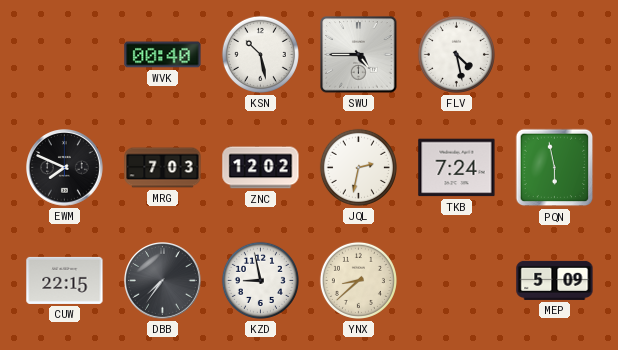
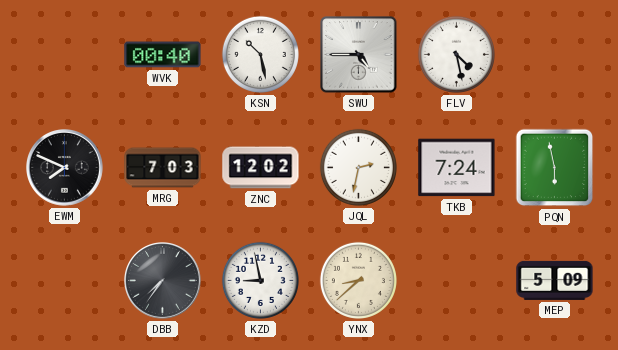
CUW: 22:15 -> none (65, 280)
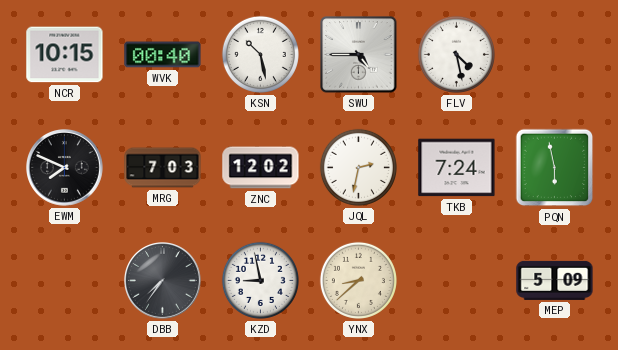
NCR: none -> 10:15 (65, 55)
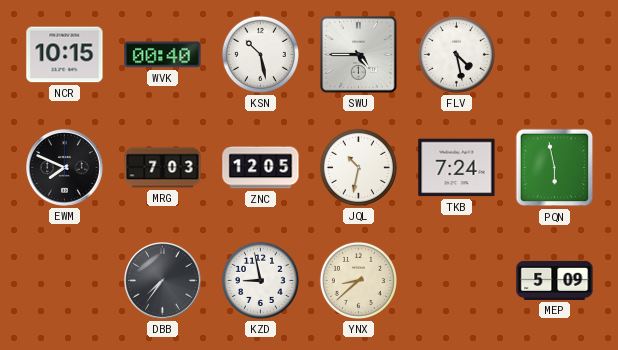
ZNC: 12:02 -> 12:05 (261, 168)
JQL: 2:32 -> 10:32 (358, 167)
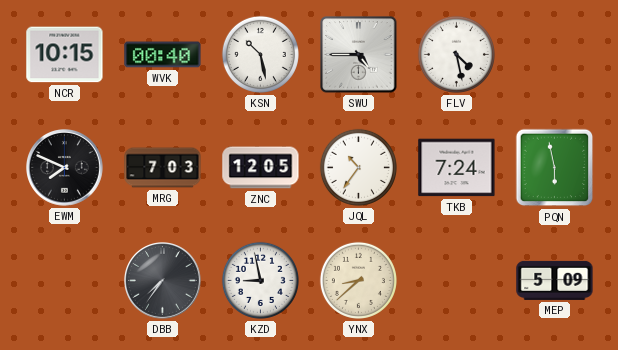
JQL: 10:32 -> 10:36 (358, 167)
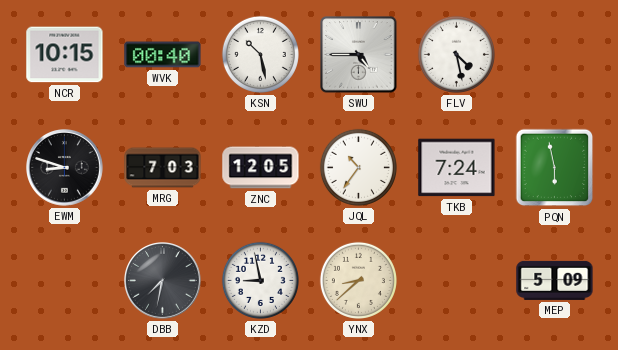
EWM: 7:49 -> 8:48 (65, 168)
DBB: 7:36 -> 7:32 (163, 281)
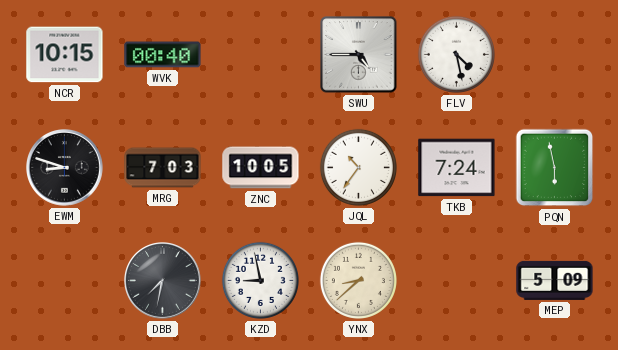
KSN: 10:28 -> none (260, 54)
ZNC: 12:05 -> 10:05 (261, 168)
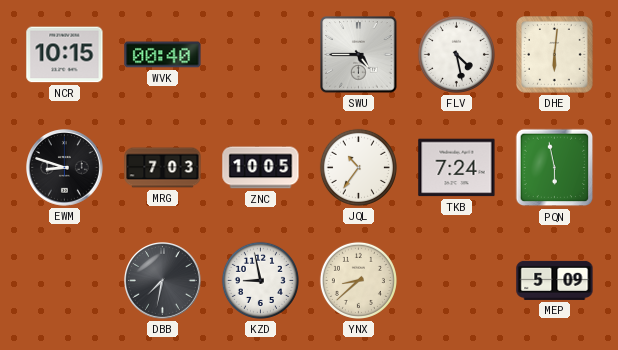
DHE: none -> 6:01 (555, 55)
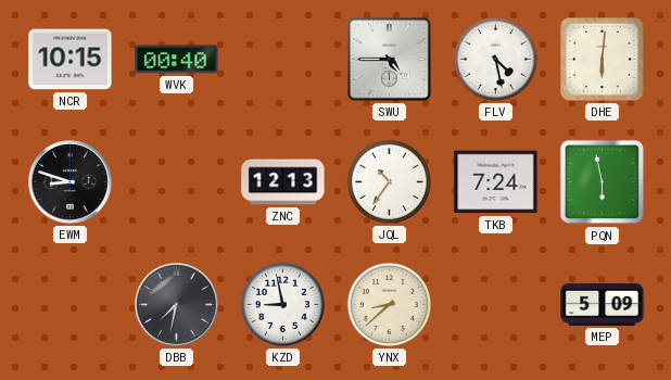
MRG: 7:03 -> none (163, 168)
ZNC: 10:05 -> 12:13 (283, 182)
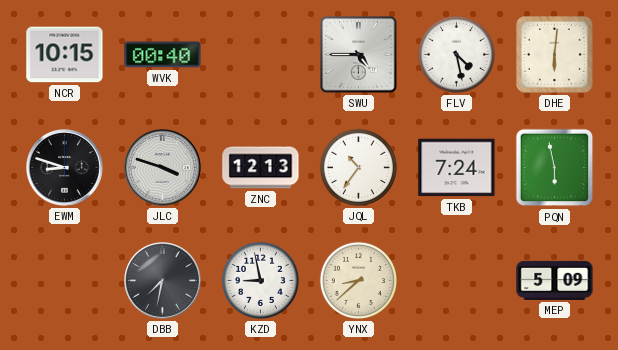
JLC: none -> 3:48 (163, 168)
